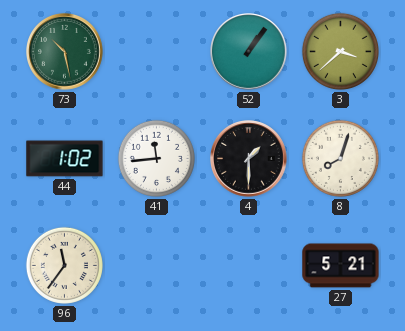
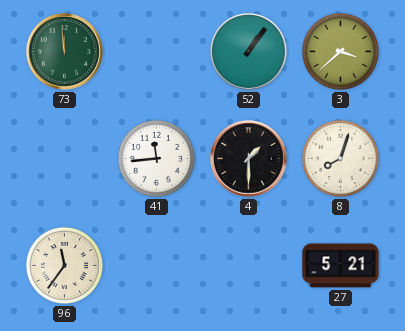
73: 10:28 -> 11:59 (65, 52)
44: 1:02 -> none (65, 159)
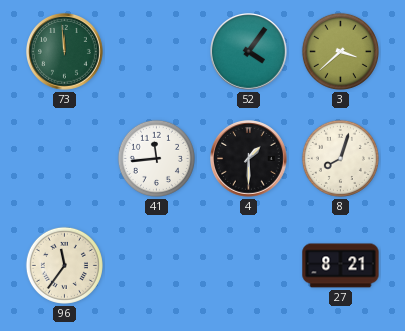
52: 1:06 -> 4:06 (249, 52)
27: 5:21 -> 8:21 (341, 266)
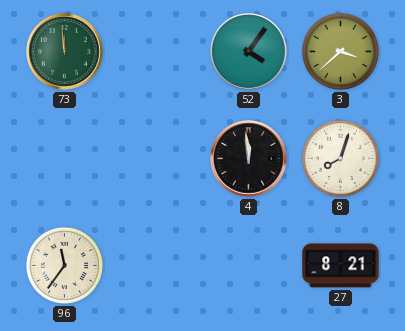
41: 11:44 -> none (156, 158)
4: 1:30 -> 11:59 (249, 159)
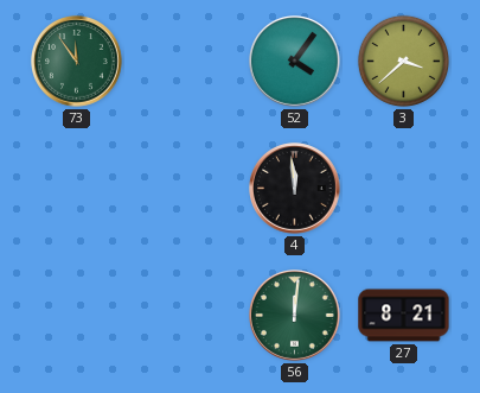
73: 11:59 -> 11:54 (77, 62)
8: 8:03 -> none (340, 158)
96: 11:36 -> none (64, 265)
56: none -> 12:01 (295, 316)
